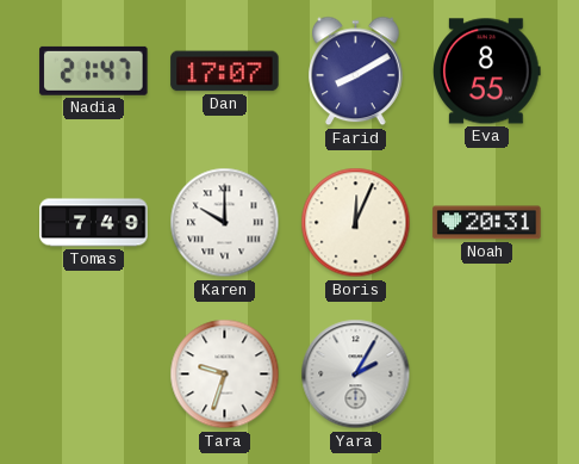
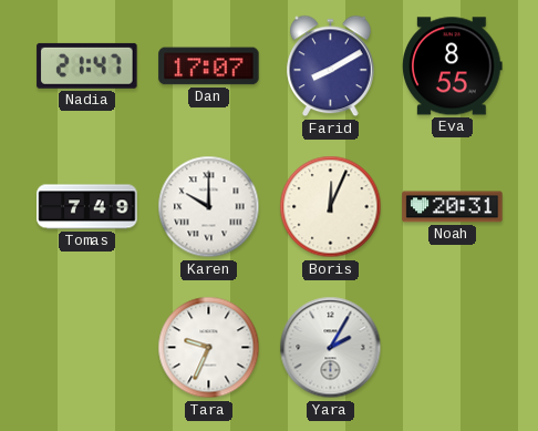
Tara: 9:33 -> 9:34 (209, 348)
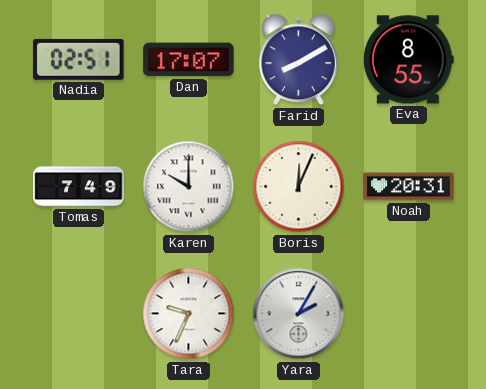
Nadia: 21:47 -> 02:51 (79, 59)
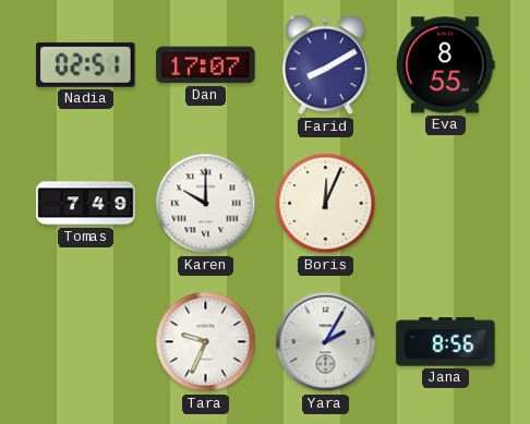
Noah: 20:31 -> none (409, 187)
Jana: none -> 8:56 (446, 342)
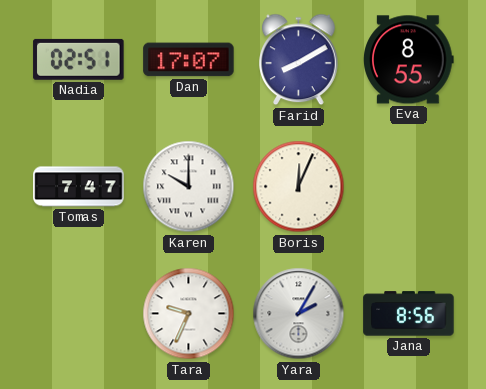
Tomas: 7:49 -> 7:47 (79, 187)
